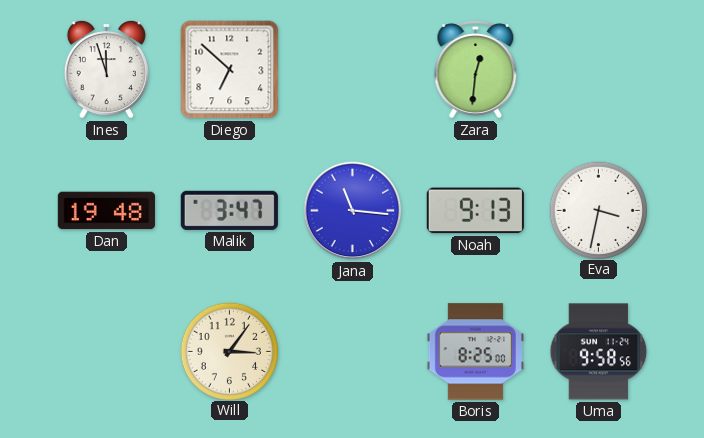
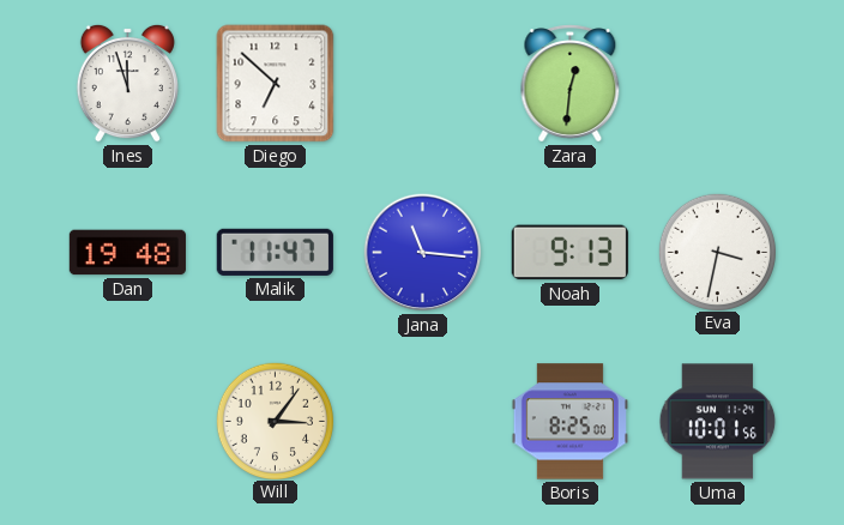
Malik: 3:47 -> 11:47 (275, 252)
Uma: 9:58 -> 10:01 (718, 422)
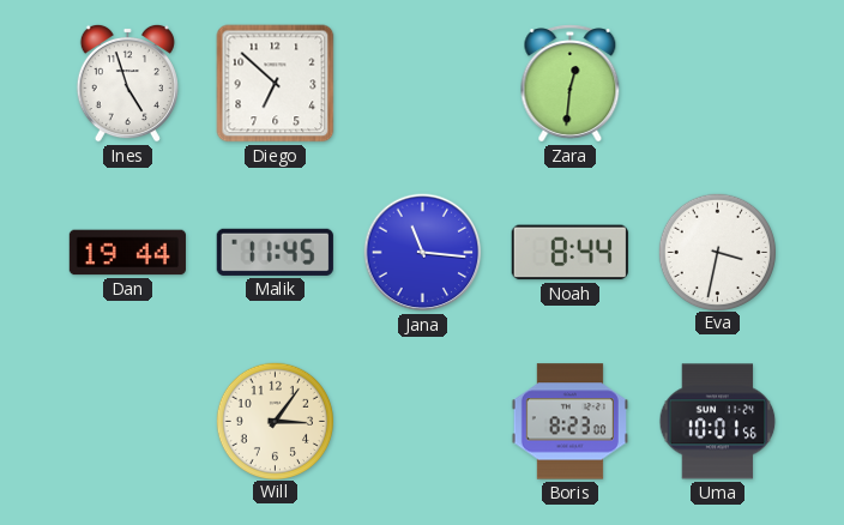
Ines: 11:57 -> 4:57 (127, 83)
Dan: 19:48 -> 19:44 (127, 253)
Malik: 11:47 -> 11:45 (275, 252)
Noah: 9:13 -> 8:44 (569, 253)
Boris: 8:25 -> 8:23 (569, 422)
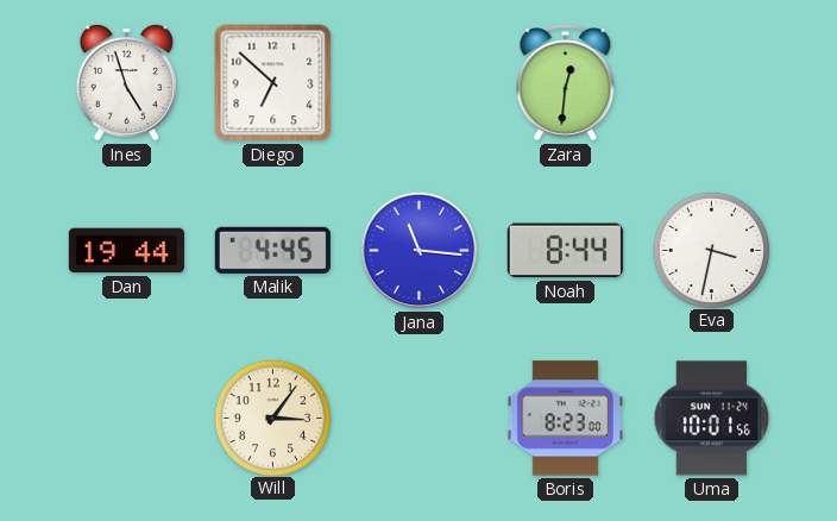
Malik: 11:45 -> 4:45 (272, 250)
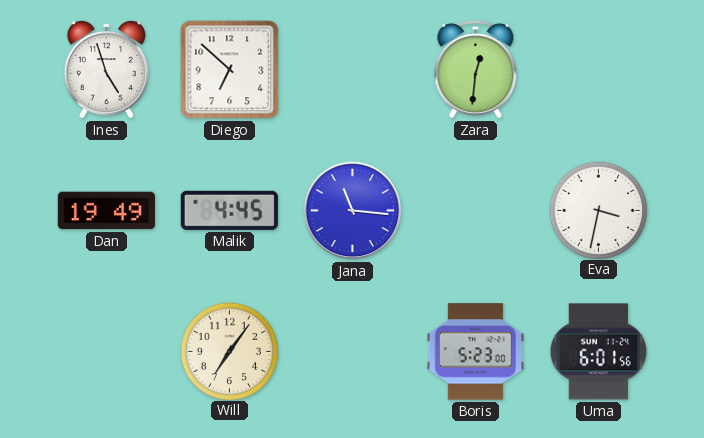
Dan: 19:44 -> 19:49 (106, 211)
Noah: 8:44 -> none (565, 251)
Will: 3:06 -> 7:06 (229, 351)
Boris: 8:23 -> 5:23 (475, 352)
Uma: 10:01 -> 6:01 (599, 352)
